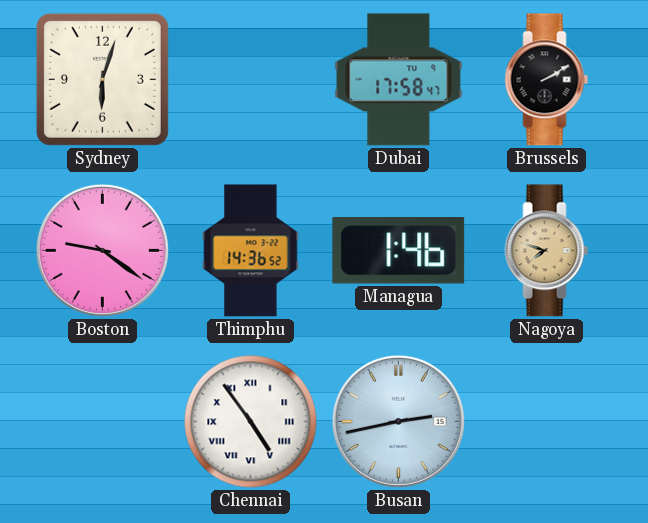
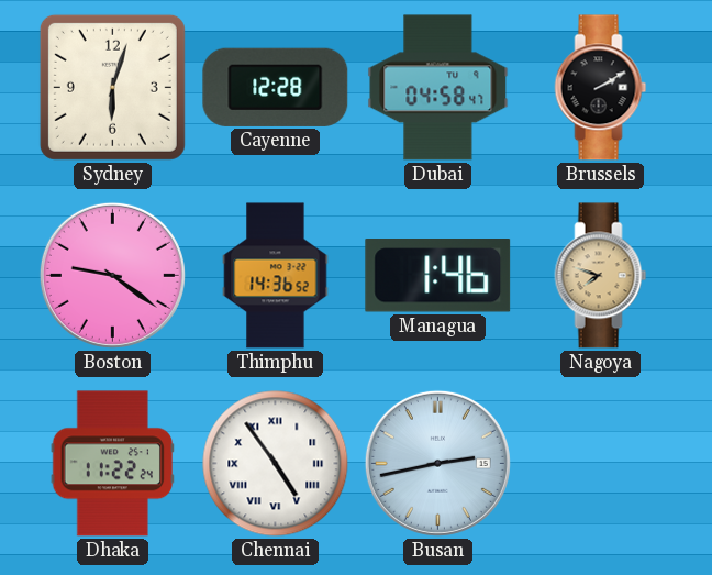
Cayenne: none -> 12:28 (276, 87)
Dubai: 17:58 -> 04:58 (438, 88)
Dhaka: none -> 11:22 (112, 464)
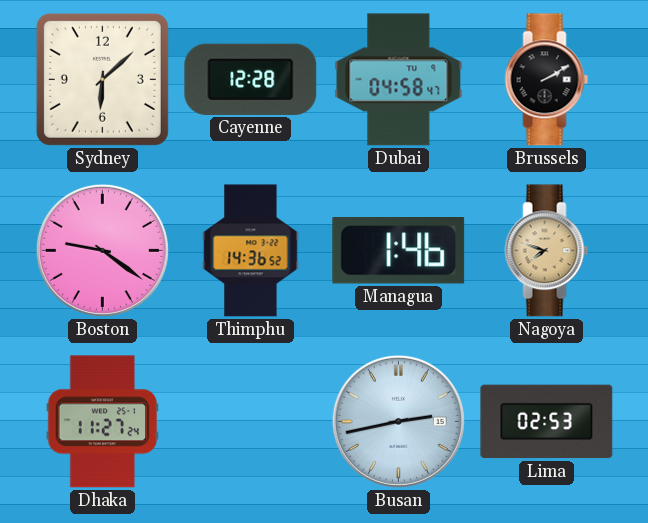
Sydney: 6:03 -> 6:08 (102, 79)
Dhaka: 11:22 -> 11:27 (102, 422)
Chennai: 4:54 -> none (276, 464)
Lima: none -> 02:53 (547, 422)
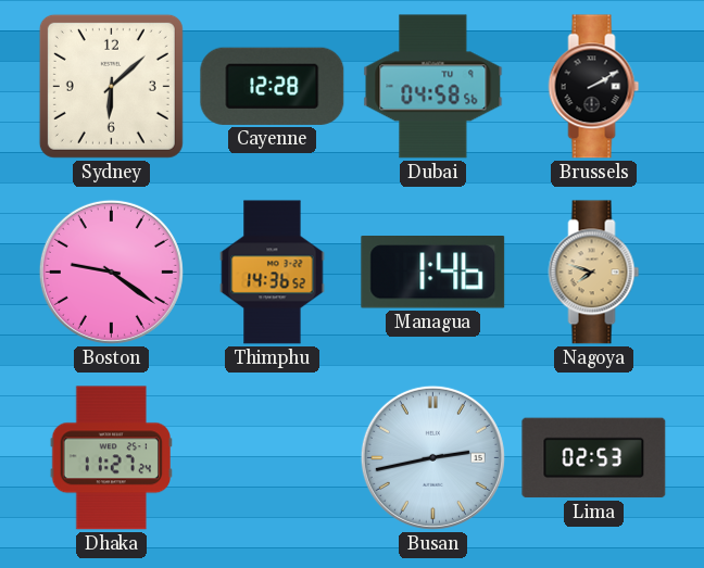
Dubai: 04:58:47 -> 04:58:56 (433, 87)
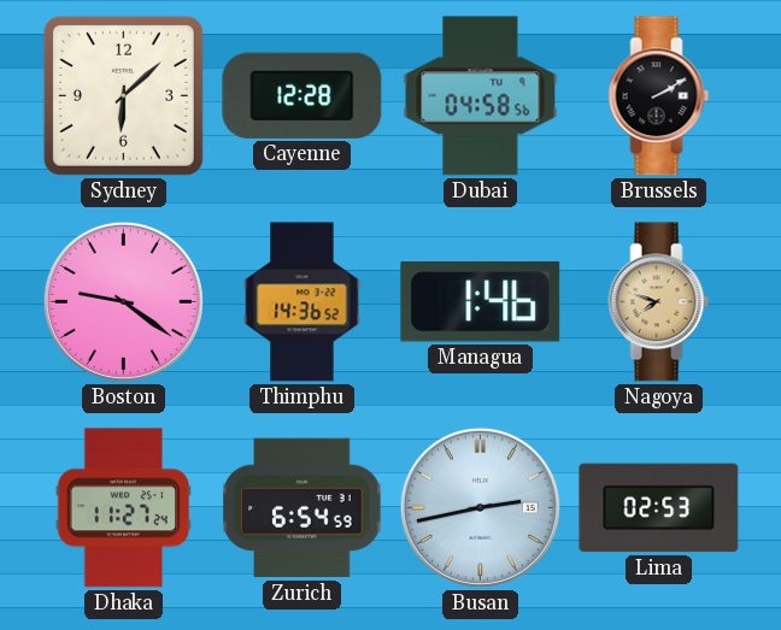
Zurich: none -> 6:54 (303, 508)
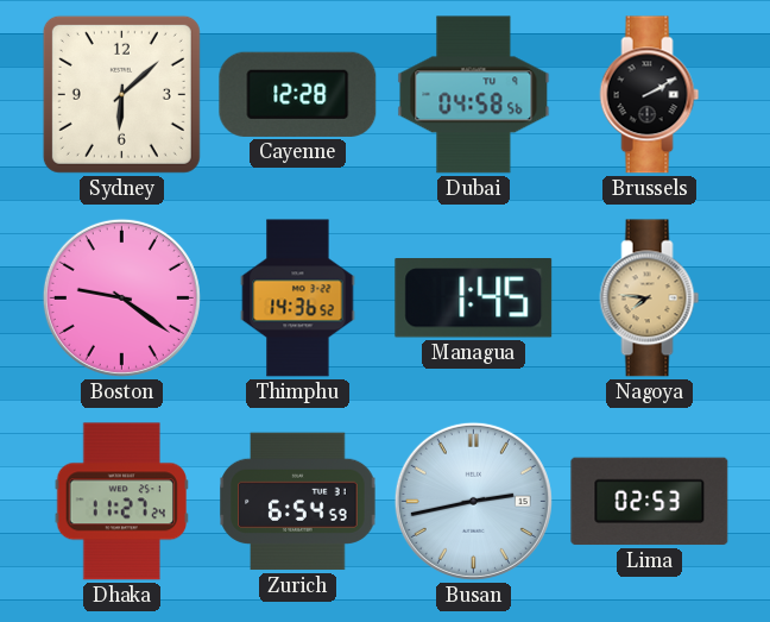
Managua: 1:46 -> 1:45 (474, 299)
Nagoya: 7:48 -> 7:46 (650, 299)
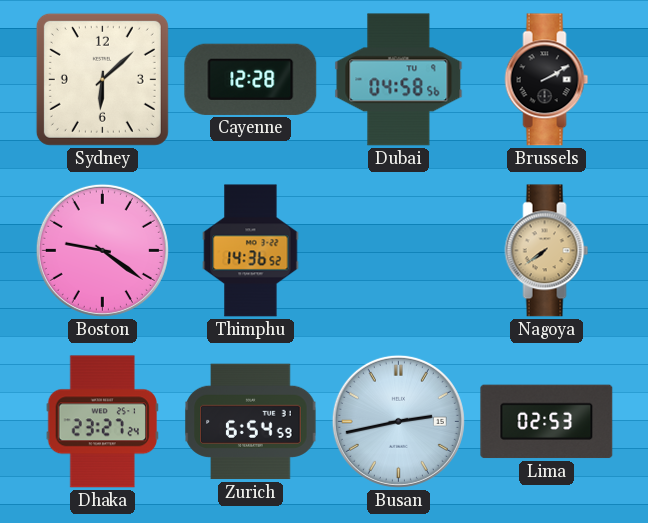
Managua: 1:45 -> none (474, 299)
Nagoya: 7:46 -> 7:39 (547, 251)
Dhaka: 11:27 -> 23:27 (102, 422)
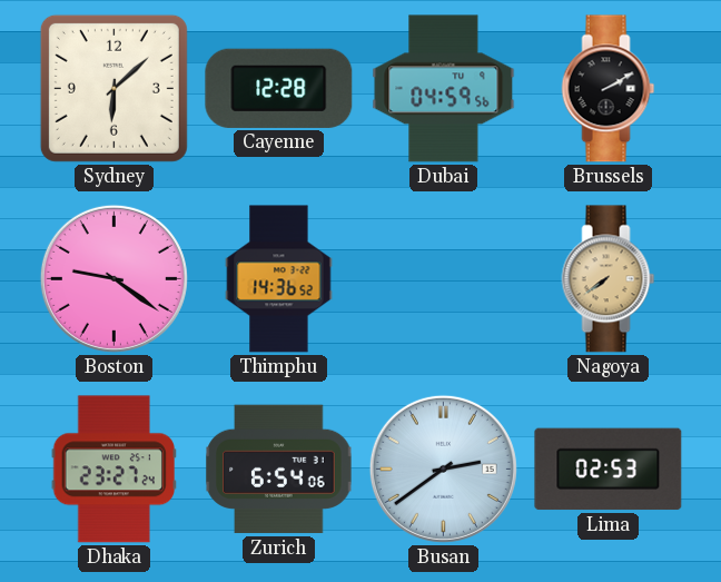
Dubai: 04:58 -> 04:59 (444, 89)
Zurich: 6:54:59 -> 6:54:06 (279, 470)
Busan: 2:43 -> 2:39 (443, 468)
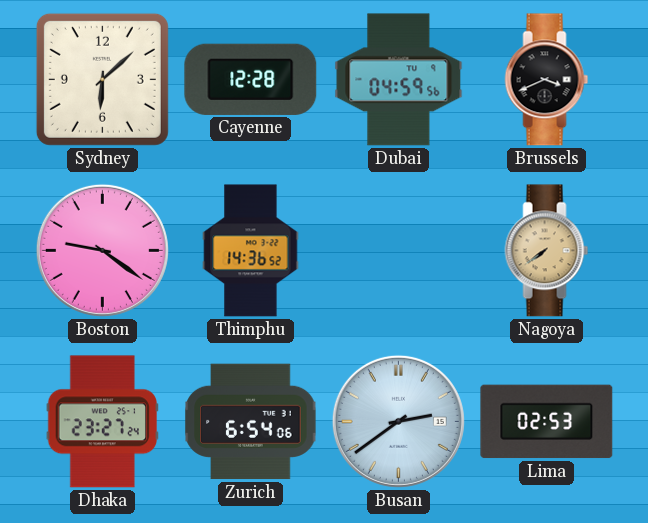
Brussels: 2:10 -> 3:41 (547, 80)
